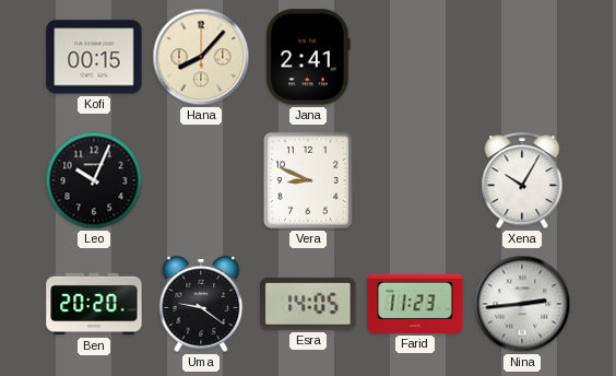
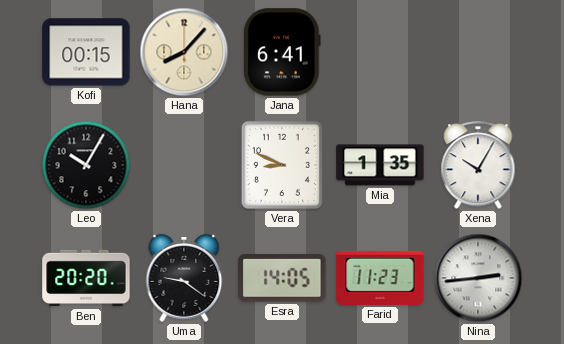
Jana: 2:41 -> 6:41 (282, 52)
Leo: 10:04 -> 10:05 (86, 165)
Mia: none -> 1:35 (380, 165)
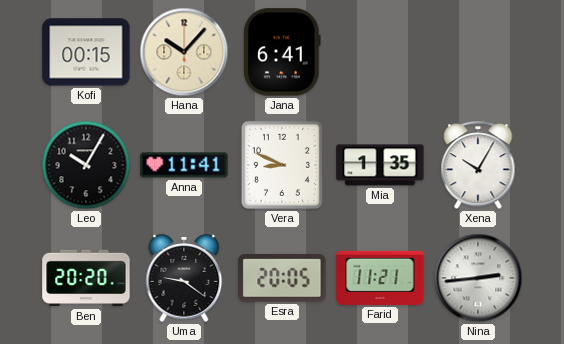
Hana: 8:07 -> 10:07 (184, 52)
Anna: none -> 11:41 (184, 165)
Esra: 14:05 -> 20:05 (282, 278)
Farid: 11:23 -> 11:21 (380, 278)
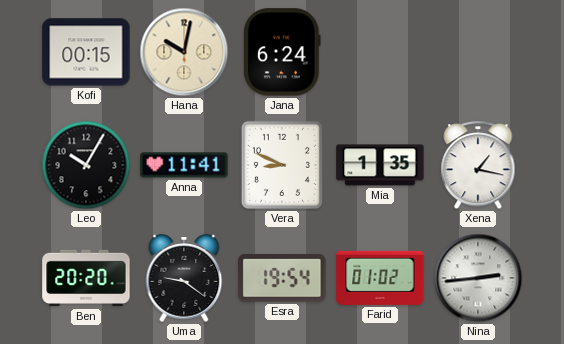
Hana: 10:07 -> 10:02 (184, 52)
Jana: 6:41 -> 6:24 (282, 52)
Xena: 10:05 -> 1:17 (478, 166)
Esra: 20:05 -> 19:54 (282, 278)
Farid: 11:21 -> 01:02 (380, 278)
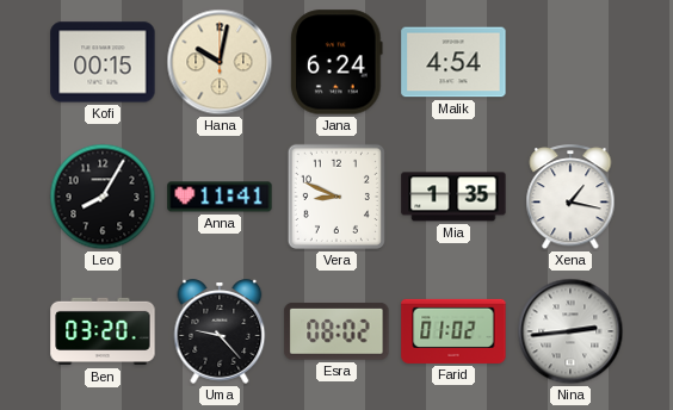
Malik: none -> 4:54 (453, 62)
Leo: 10:05 -> 8:05 (103, 197)
Ben: 20:20 -> 03:20 (103, 331)
Uma: 9:21 -> 9:23 (220, 331)
Esra: 19:54 -> 08:02 (336, 331)
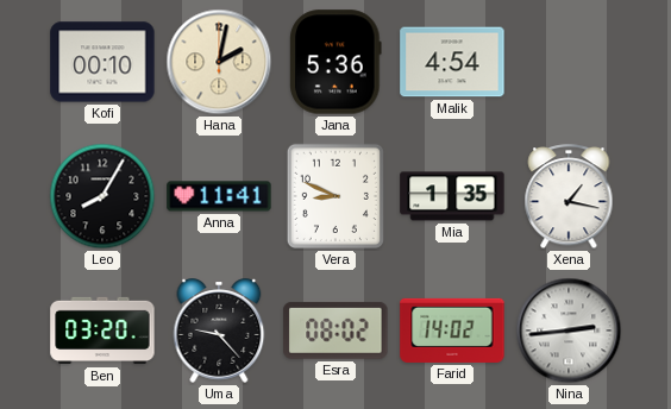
Kofi: 00:15 -> 00:10 (102, 62)
Hana: 10:02 -> 2:02 (219, 62)
Jana: 6:24 -> 5:36 (335, 62)
Farid: 01:02 -> 14:02 (452, 331)
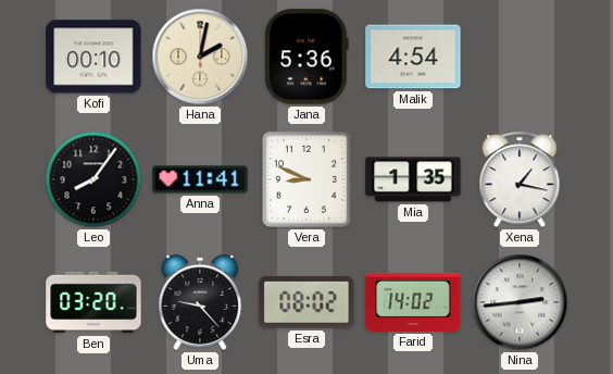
Leo: 8:05 -> 8:06 (93, 179)
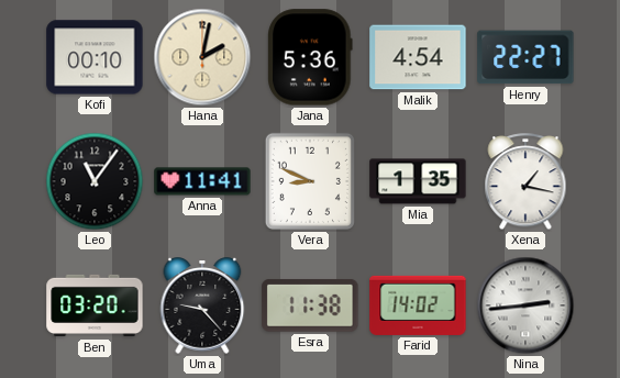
Henry: none -> 22:27 (525, 57)
Leo: 8:06 -> 11:06 (95, 181)
Esra: 08:02 -> 11:38 (310, 305)
